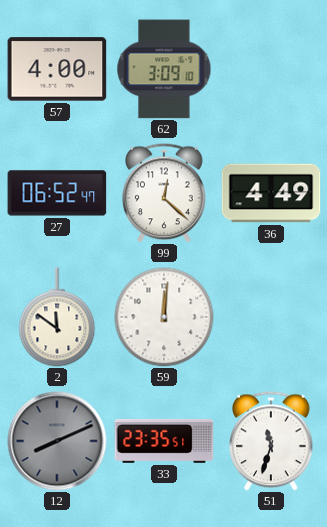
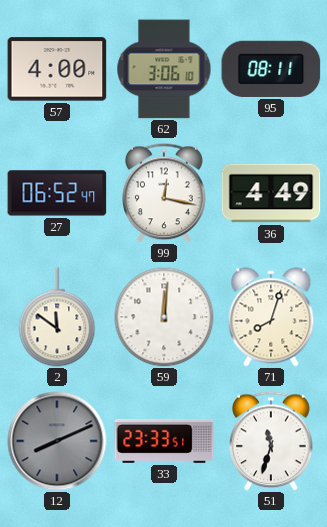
62: 3:09 -> 3:06 (164, 69)
95: none -> 08:11 (271, 69)
99: 12:22 -> 12:17 (164, 193)
71: none -> 8:03 (271, 317)
33: 23:35 -> 23:33 (164, 441)
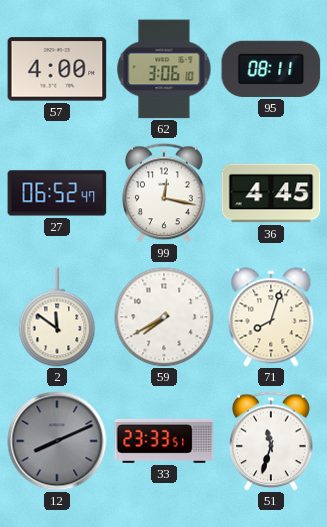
36: 4:49 -> 4:45 (271, 193)
59: 12:01 -> 7:40 (164, 317)
